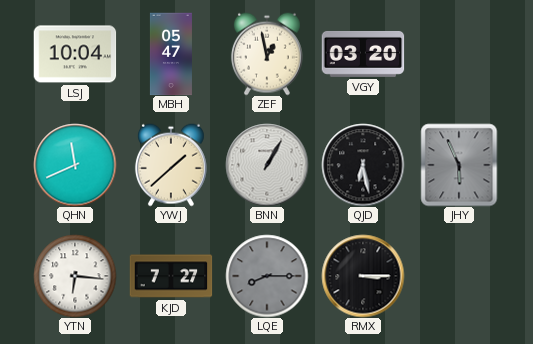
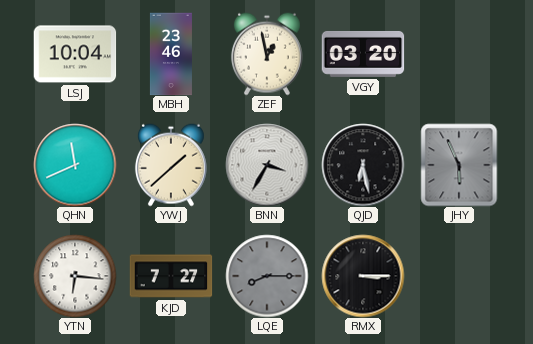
MBH: 05:47 -> 23:46 (171, 54)
BNN: 1:05 -> 3:35 (267, 165)
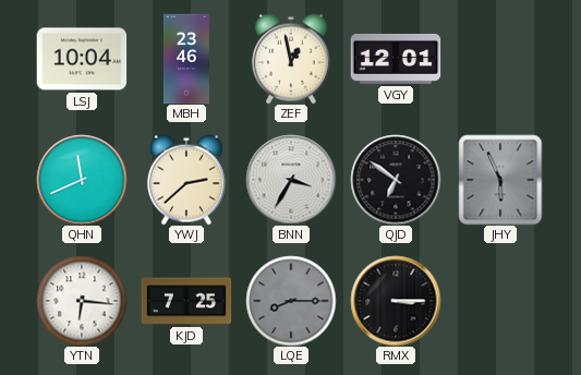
VGY: 03:20 -> 12:01 (396, 59)
YWJ: 1:38 -> 2:38 (186, 180)
QJD: 6:28 -> 6:51 (396, 180)
KJD: 7:27 -> 7:25 (186, 301)
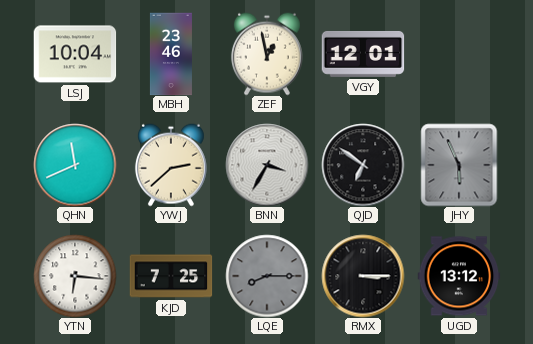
UGD: none -> 13:12 (459, 276)
